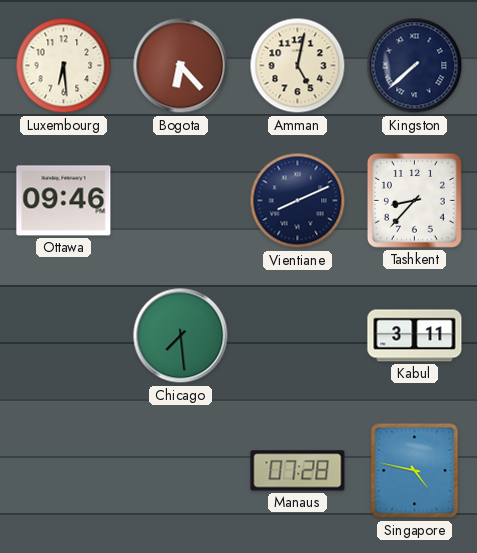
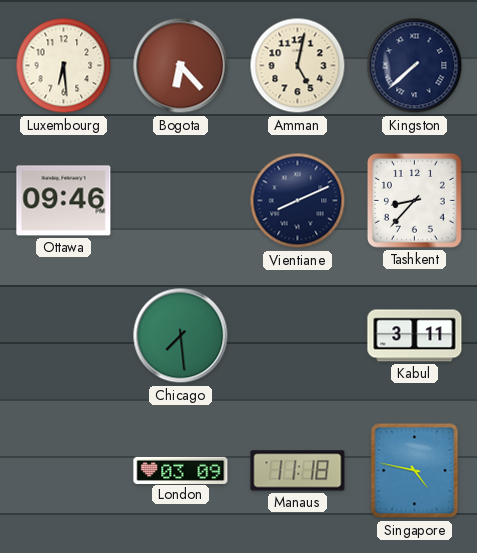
London: none -> 03:09 (181, 470)
Manaus: 07:28 -> 11:18 (298, 471)
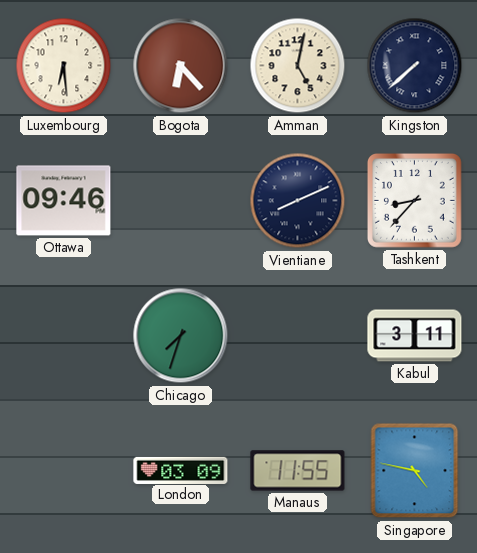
Chicago: 7:29 -> 7:33 (181, 336)
Manaus: 11:18 -> 11:55 (298, 471)
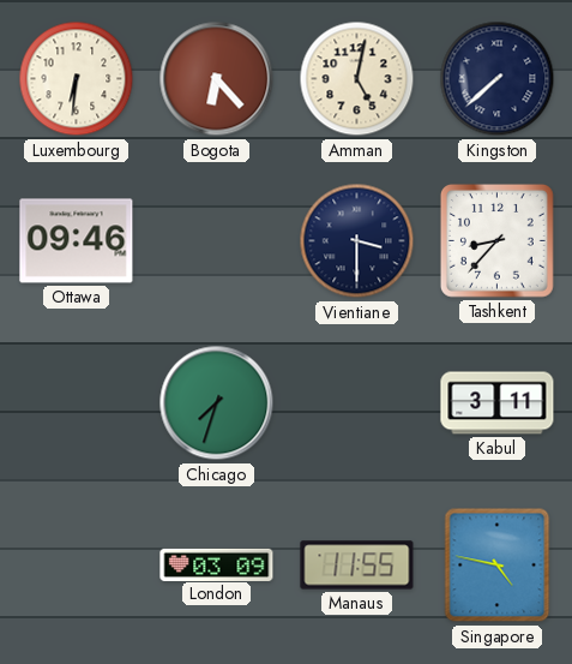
Luxembourg: 6:29 -> 6:31 (77, 79)
Vientiane: 8:11 -> 3:30 (357, 241)
